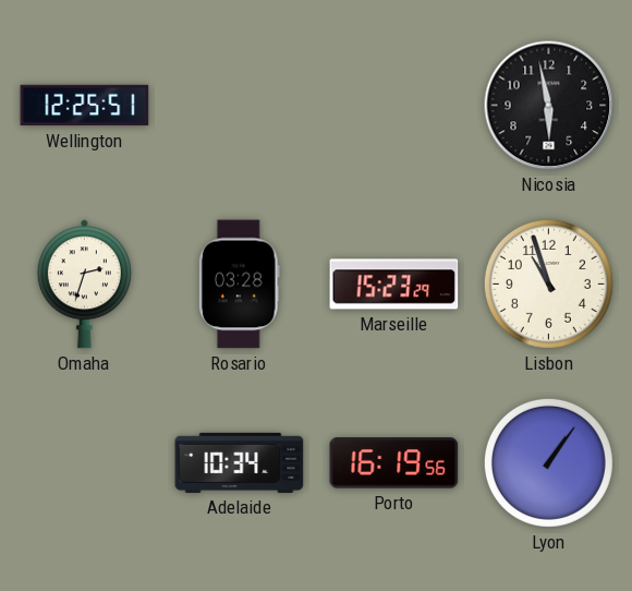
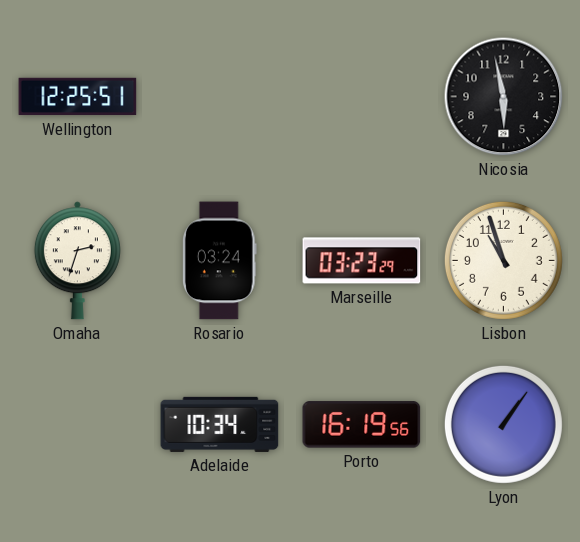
Rosario: 03:28 -> 03:24 (219, 261)
Marseille: 15:23 -> 03:23 (362, 261)
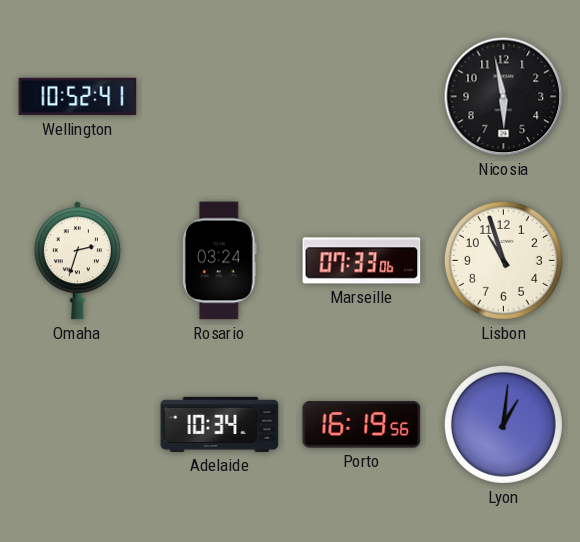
Wellington: 12:25 -> 10:52 (78, 97)
Marseille: 03:23 -> 07:33 (362, 261)
Lyon: 1:06 -> 1:01 (503, 424)
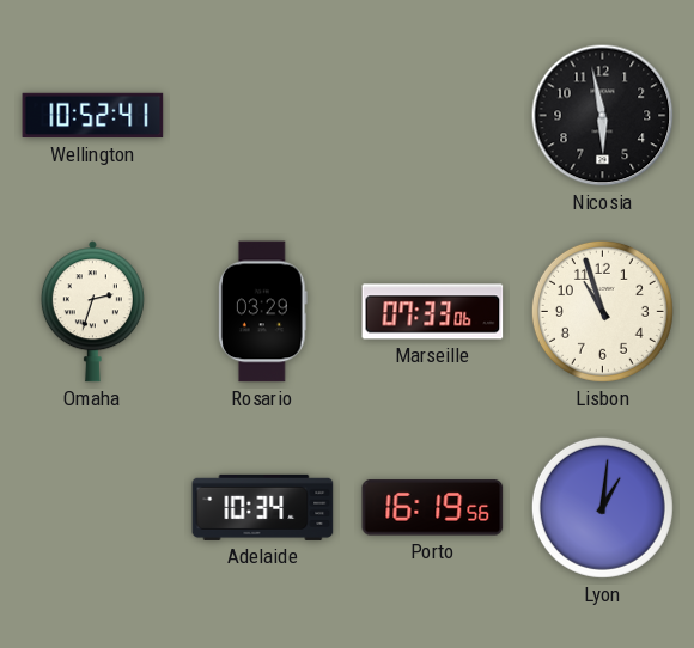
Rosario: 03:24 -> 03:29 (262, 312)
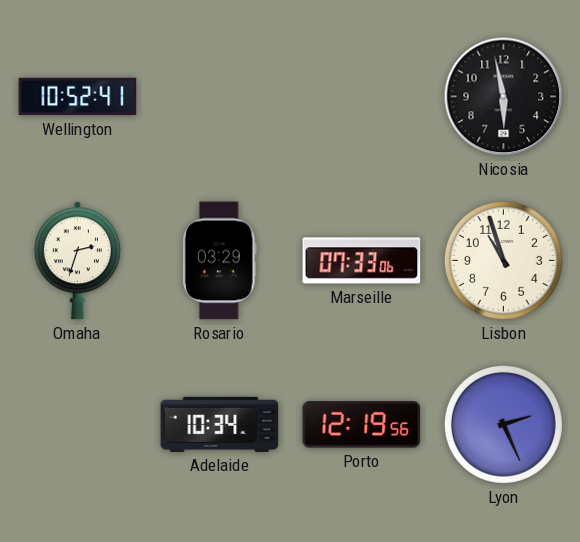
Porto: 16:19 -> 12:19 (362, 425)
Lyon: 1:01 -> 2:26 (503, 424)
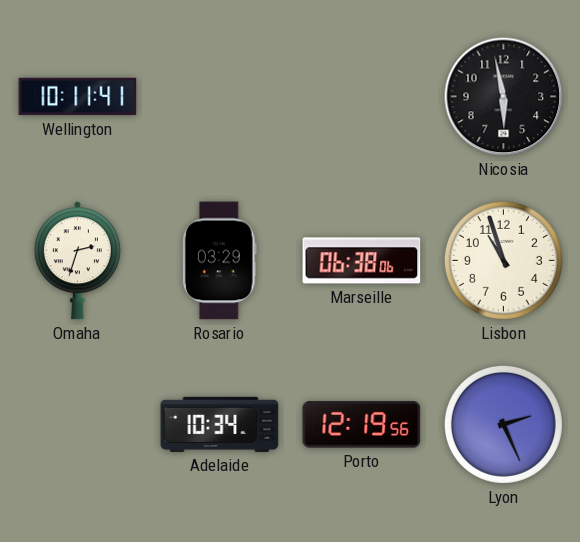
Wellington: 10:52 -> 10:11 (78, 97)
Marseille: 07:33 -> 06:38 (362, 261)
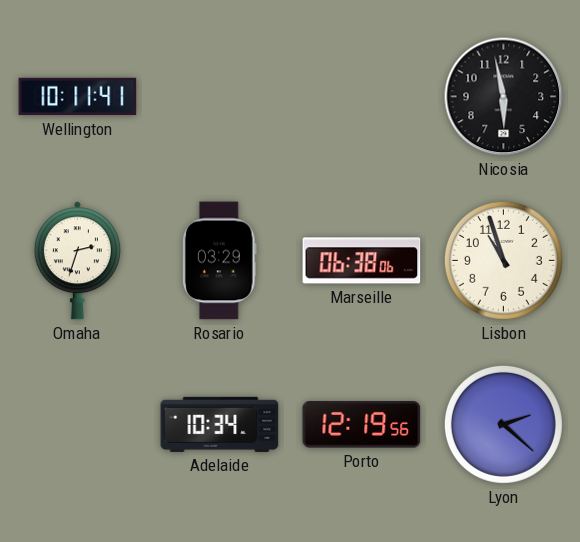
Lyon: 2:26 -> 2:22 (503, 424)
